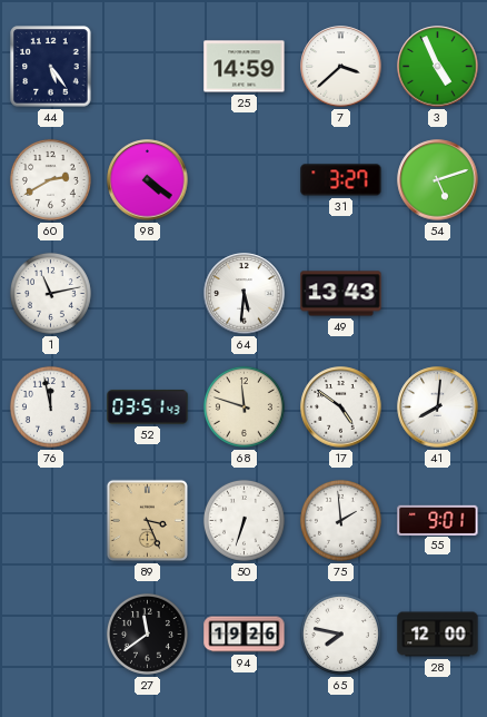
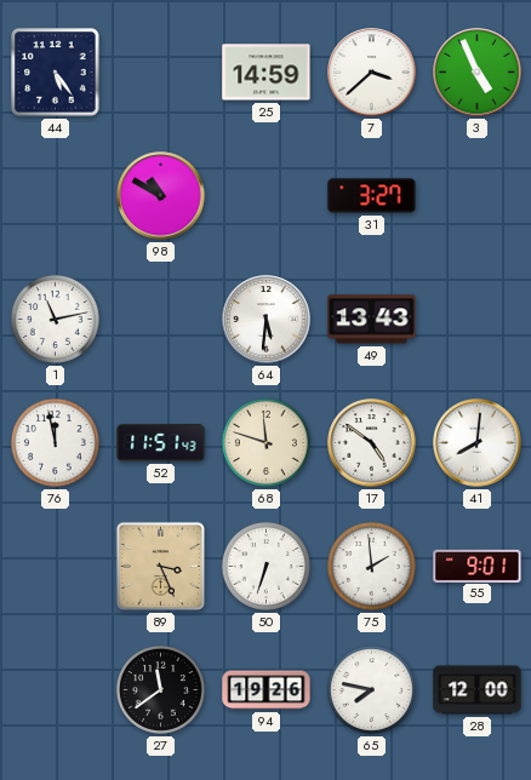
60: 2:40 -> none (50, 179)
98: 4:21 -> 10:50 (161, 196)
54: 5:12 -> none (438, 180)
52: 03:51 -> 11:51 (161, 443)
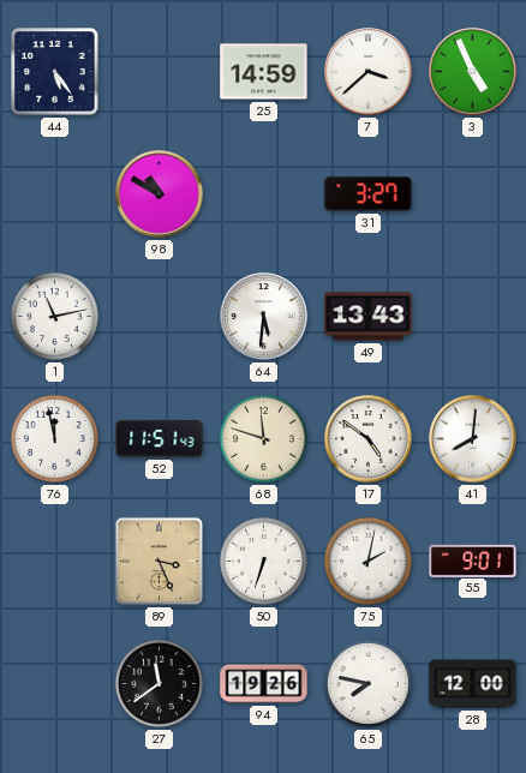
75: 1:59 -> 2:02 (367, 561)
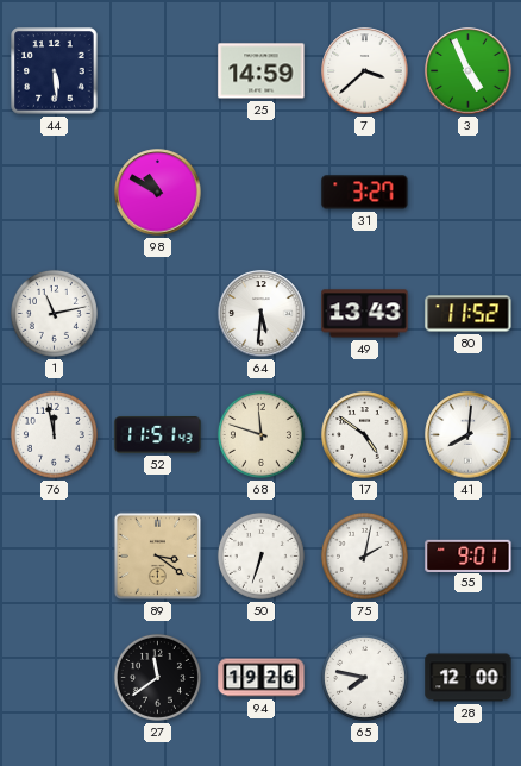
44: 5:24 -> 5:29 (55, 71)
80: none -> 11:52 (469, 314)
89: 3:26 -> 3:21 (157, 555)
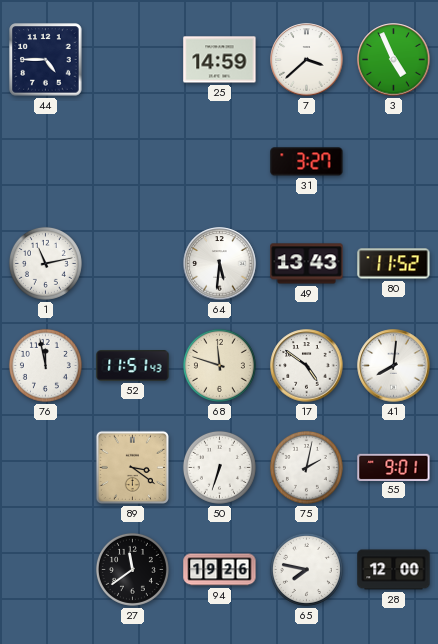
44: 5:29 -> 4:45 (46, 60)
98: 10:50 -> none (158, 193)
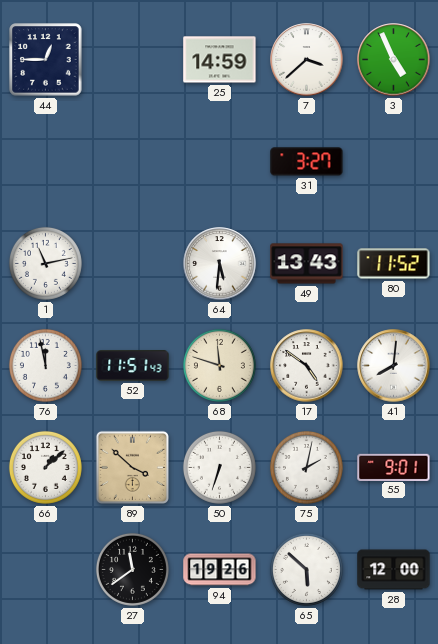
44: 4:45 -> 12:45 (46, 60)
66: none -> 1:08 (45, 467)
89: 3:21 -> 3:52 (132, 467)
65: 7:47 -> 5:52 (306, 569)
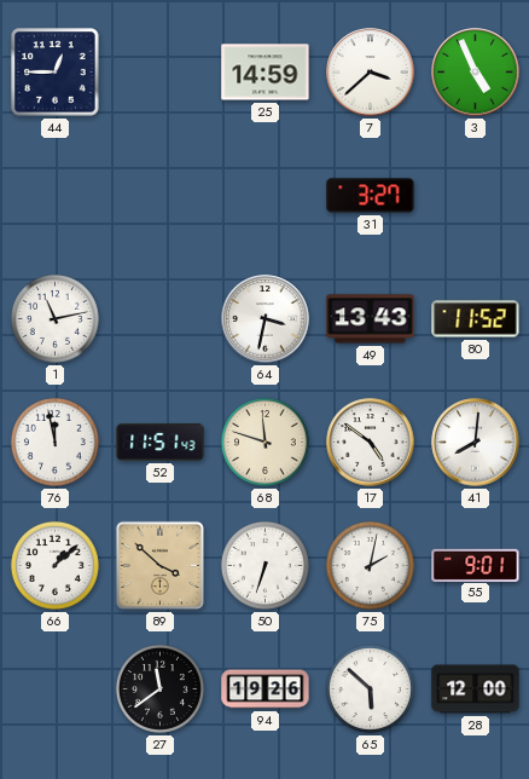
64: 5:31 -> 3:32 (266, 319)
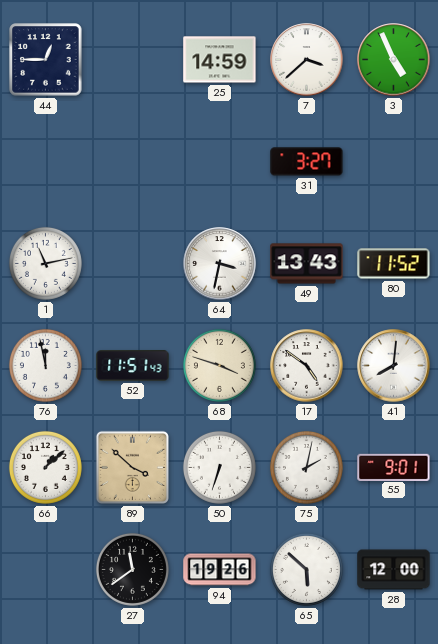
68: 11:48 -> 3:48 (219, 365)
